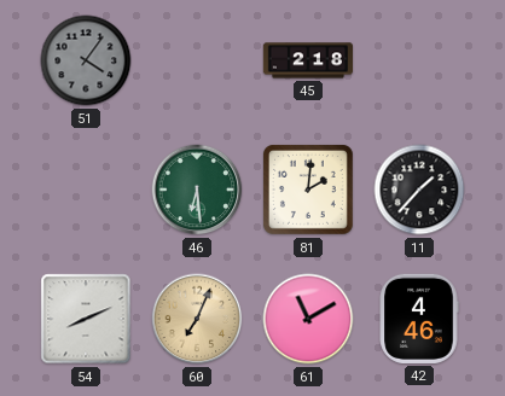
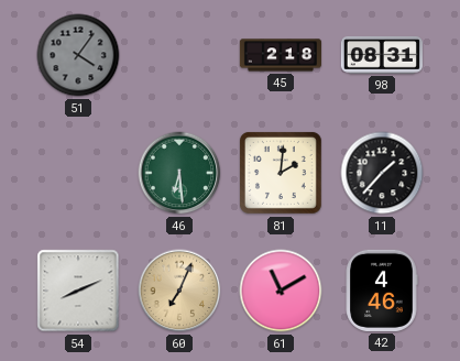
98: none -> 08:31 (382, 55)
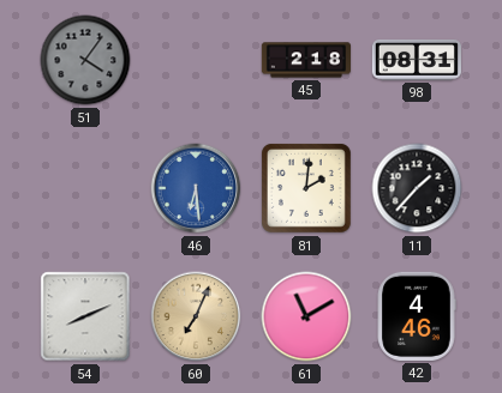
46 dial: green -> blue (196, 188)
